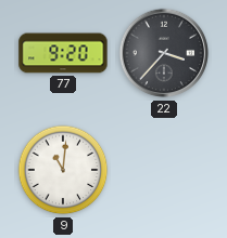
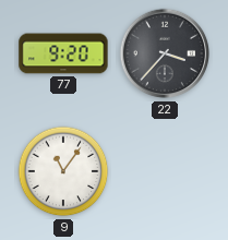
9: 11:01 -> 11:06 (63, 171)
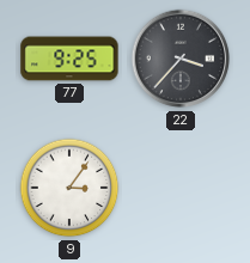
77: 9:20 -> 9:25 (69, 59)
9: 11:06 -> 3:06 (69, 188)
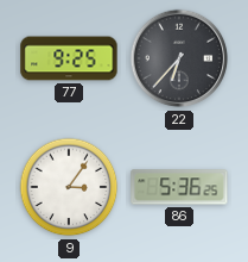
22: 3:37 -> 6:37 (179, 58)
86: none -> 5:36 (179, 187)
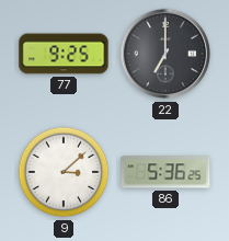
22: 6:37 -> 7:00 (165, 54)
9: 3:06 -> 3:08 (64, 172)
